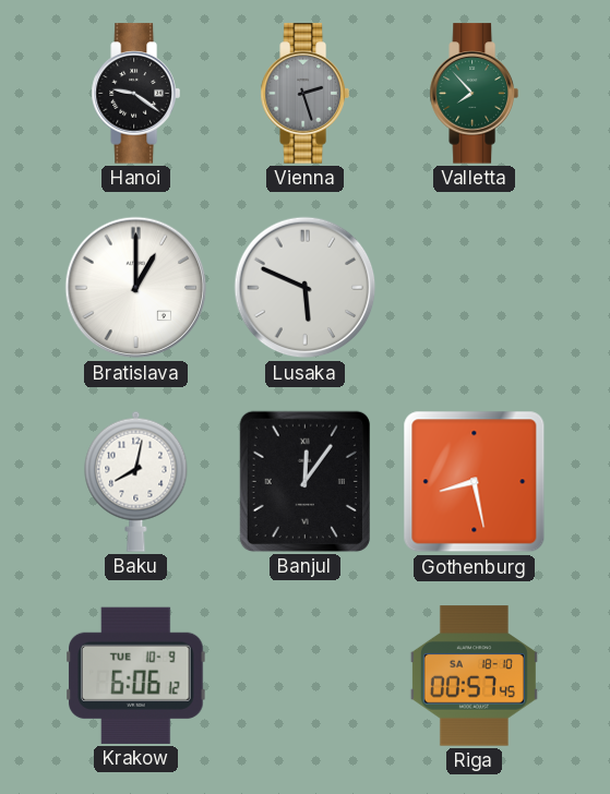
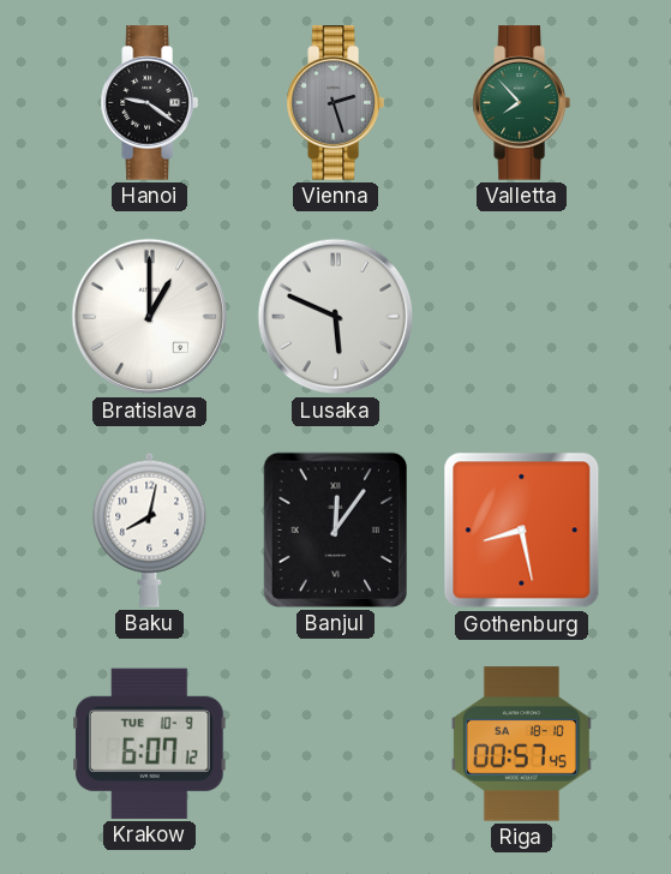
Krakow: 6:06 -> 6:07 (150, 743)
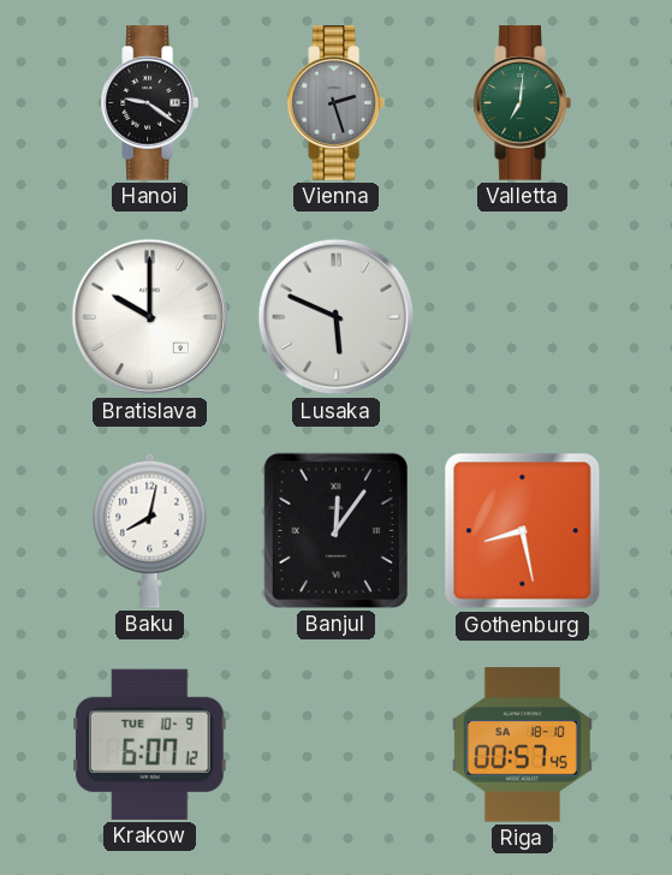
Valletta: 7:53 -> 7:01 (522, 103)
Bratislava: 1:00 -> 10:00 (150, 317)
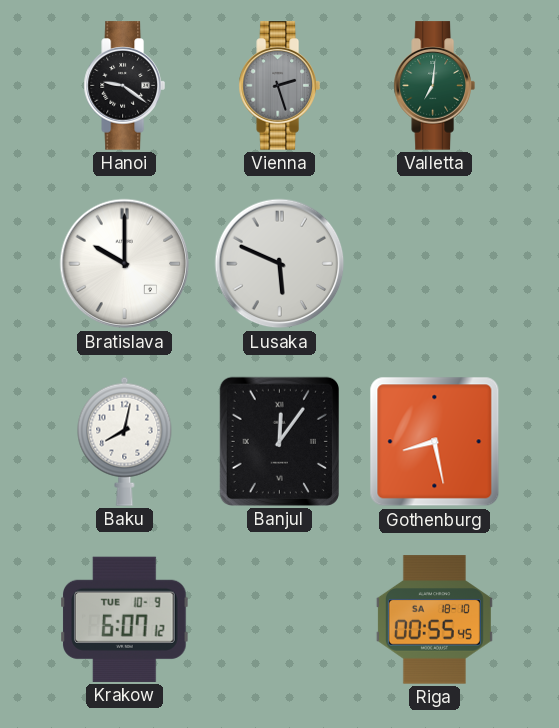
Riga: 00:57 -> 00:55 (434, 620)
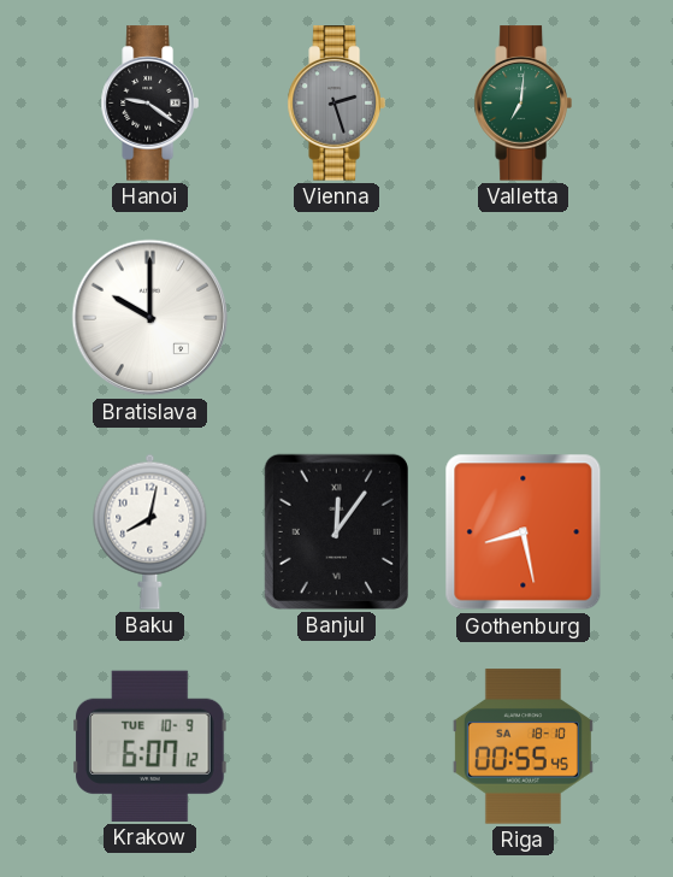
Lusaka: 5:49 -> none (280, 264)
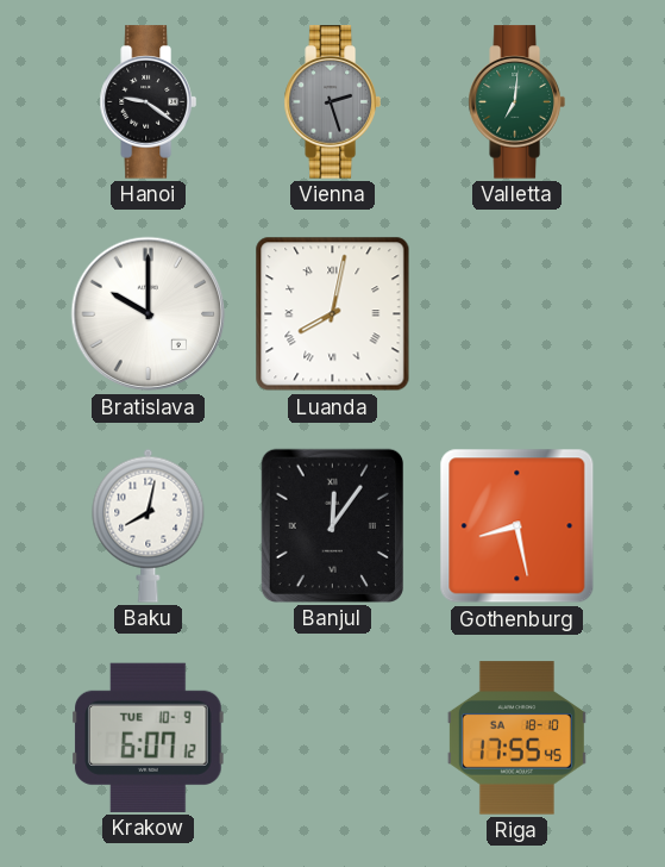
Luanda: none -> 8:02 (333, 314)
Riga: 00:55 -> 17:55 (516, 738)
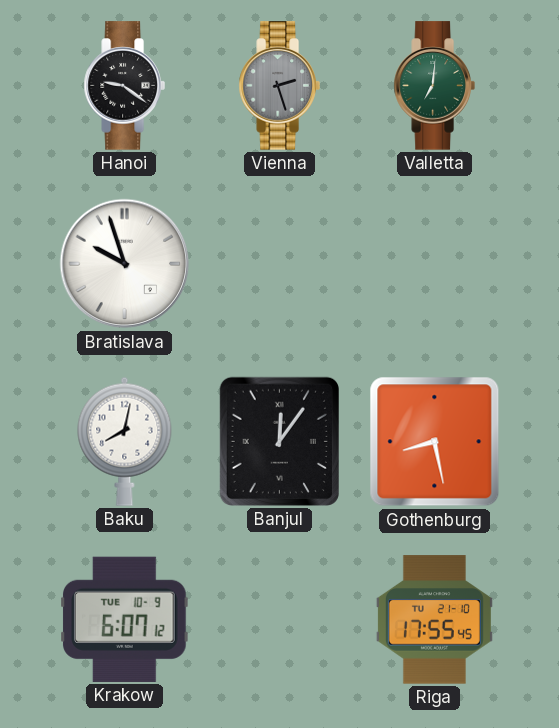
Bratislava: 10:00 -> 9:57 (125, 264)
Luanda: 8:02 -> none (333, 314)
Riga date: SA 18-10 -> TU 21-10 (434, 620)
